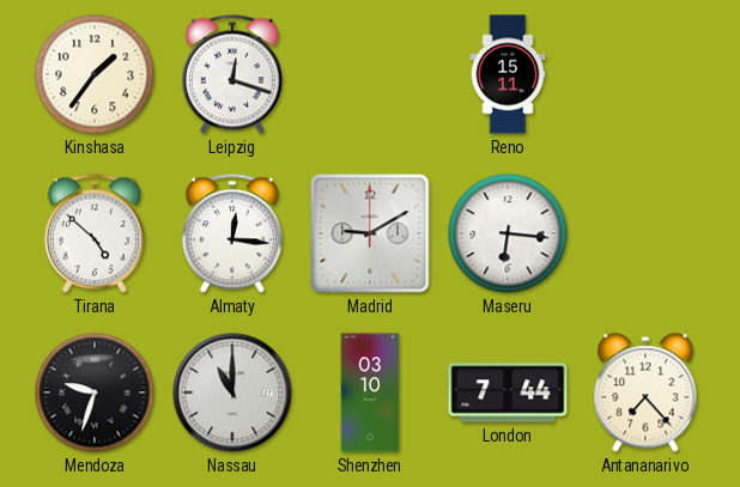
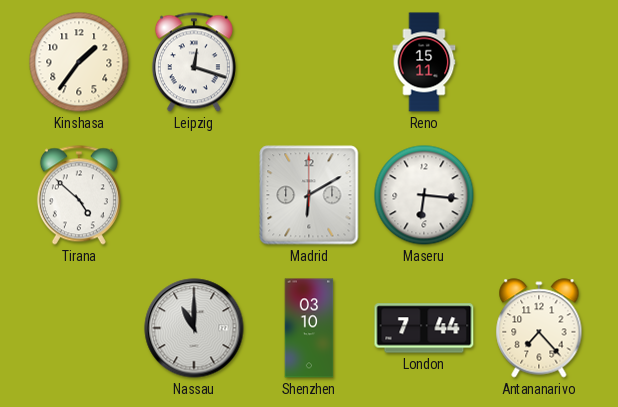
Almaty: 12:16 -> none (232, 233)
Madrid: 9:10 -> 6:10 (309, 195)
Mendoza: 9:33 -> none (95, 392)
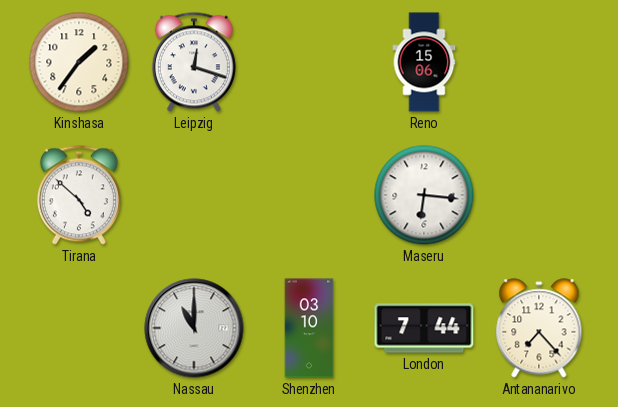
Reno: 15:11 -> 15:06 (424, 62)
Madrid: 6:10 -> none (309, 195)
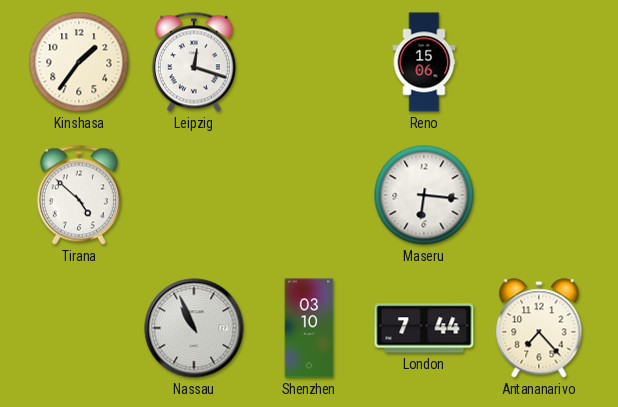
Nassau: 11:00 -> 10:56 (194, 328)
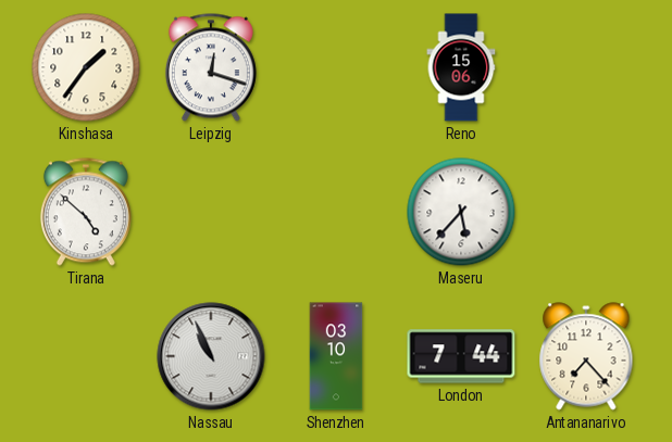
Maseru: 6:16 -> 5:37 (461, 212)
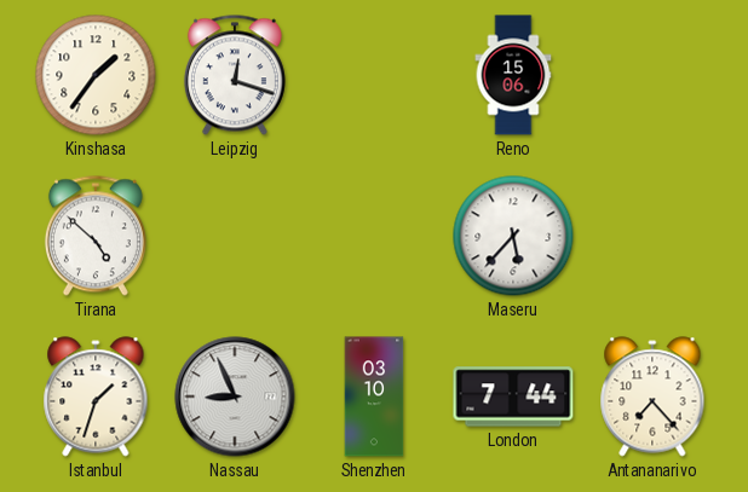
Istanbul: none -> 1:33 (96, 397)
Nassau: 10:56 -> 8:56 (235, 397)
